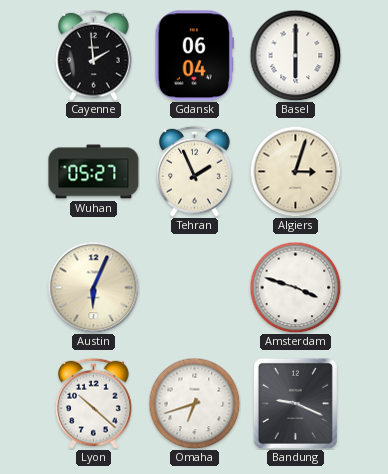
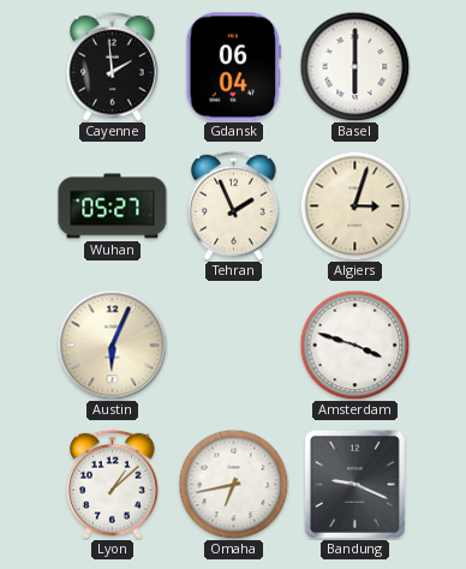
Lyon: 10:22 -> 1:08 (113, 484)
Omaha: 6:42 -> 6:43 (233, 484)
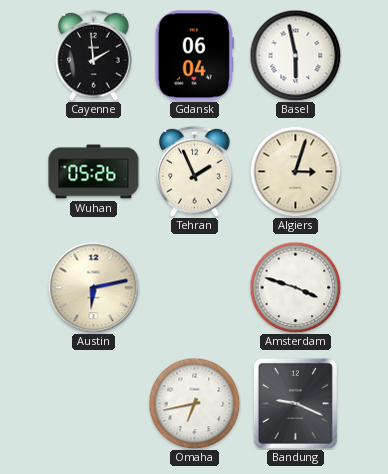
Basel: 6:00 -> 5:58 (295, 55)
Wuhan: 05:27 -> 05:26 (94, 172)
Austin: 6:04 -> 6:13 (93, 287)
Lyon: 1:08 -> none (113, 484)
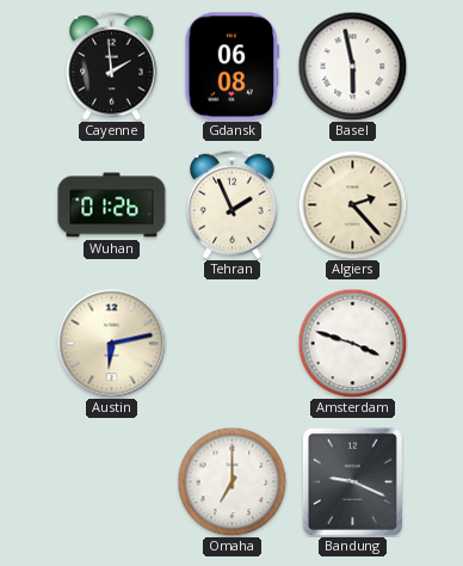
Gdansk: 06:04 -> 06:08 (231, 67)
Wuhan: 05:26 -> 01:26 (112, 205)
Algiers: 3:03 -> 2:23 (352, 204)
Omaha: 6:43 -> 7:00 (231, 481)
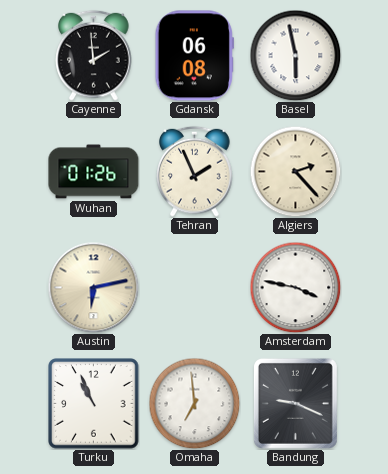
Amsterdam: 3:48 -> 3:47 (295, 287)
Turku: none -> 10:56 (94, 404)
Omaha: 7:00 -> 6:59 (194, 403)
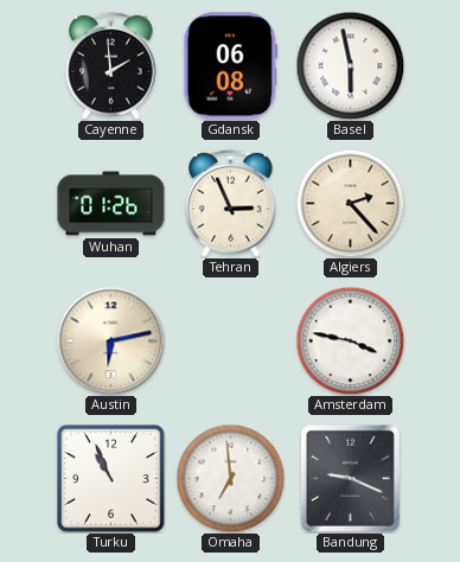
Tehran: 1:56 -> 2:56 (231, 203)
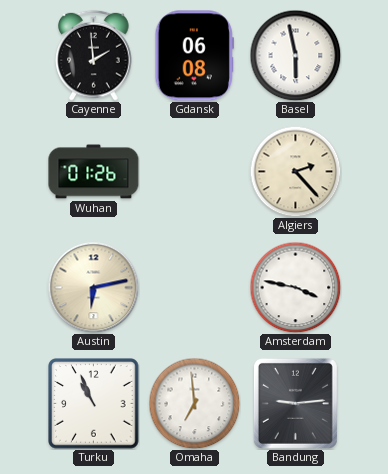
Tehran: 2:56 -> none (231, 203)
Bandung: 9:19 -> 9:14 (295, 403)
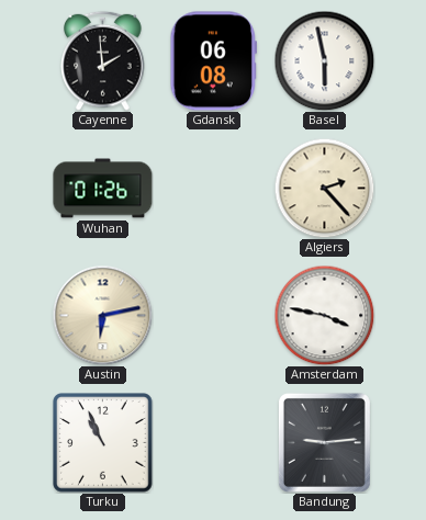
Omaha: 6:59 -> none (194, 403)
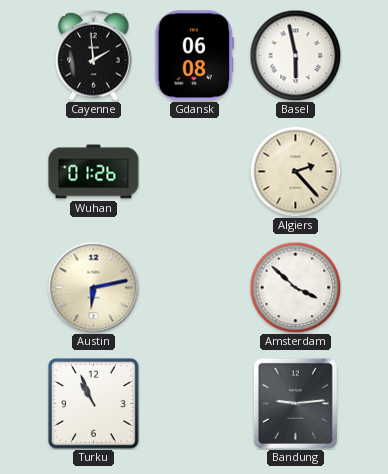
Amsterdam: 3:47 -> 3:52 (295, 287)
